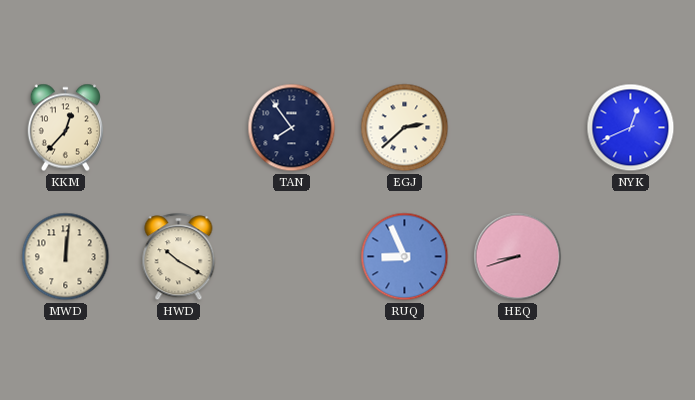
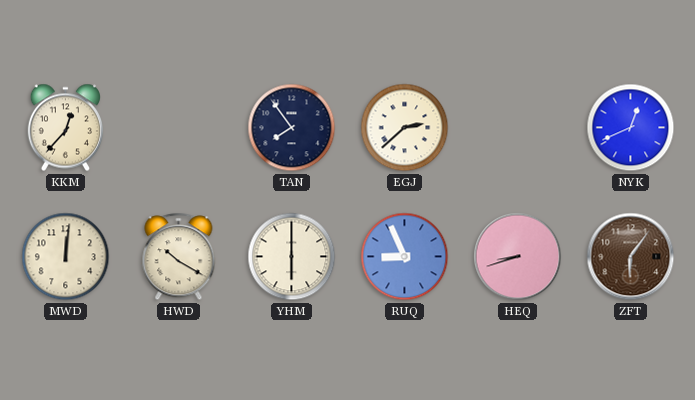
YHM: none -> 6:00 (292, 257)
ZFT: none -> 6:06 (631, 257)
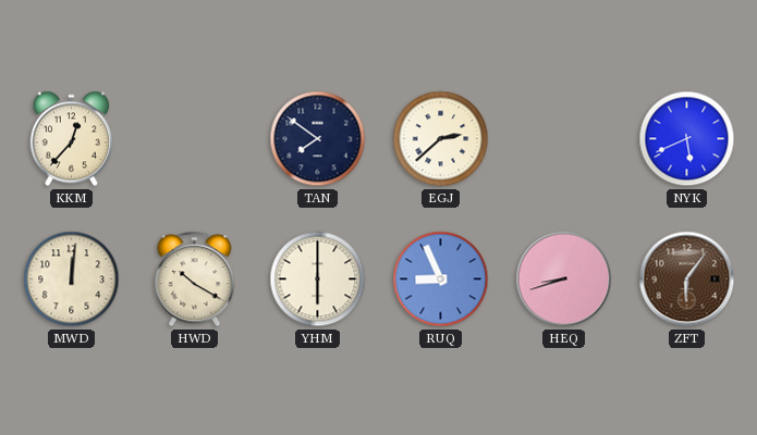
TAN: 7:54 -> 7:51 (318, 139)
NYK: 12:41 -> 5:41 (687, 139)
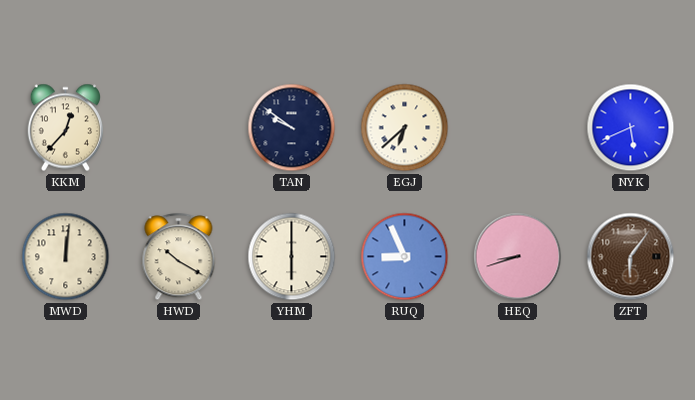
TAN: 7:51 -> 9:51 (292, 128)
EGJ: 2:38 -> 6:38 (405, 128)
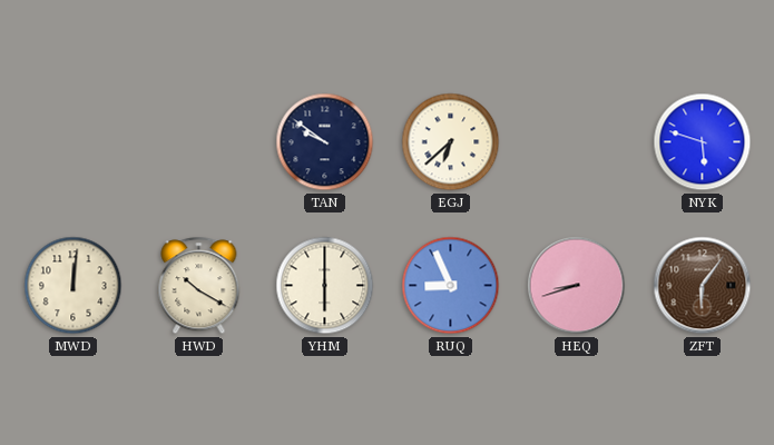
KKM: 12:37 -> none (65, 128)
NYK: 5:41 -> 5:48 (703, 142)
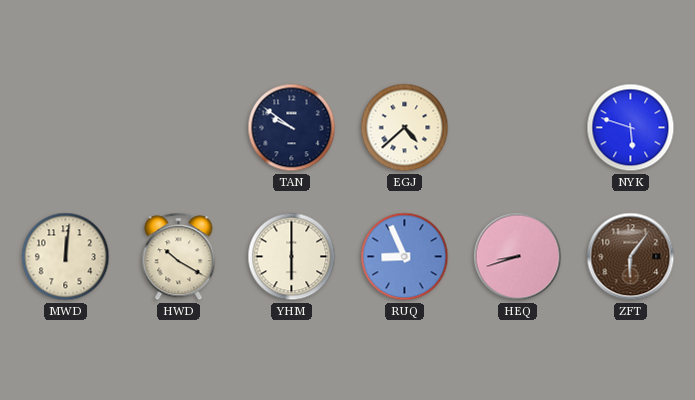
EGJ: 6:38 -> 4:38 (405, 128)
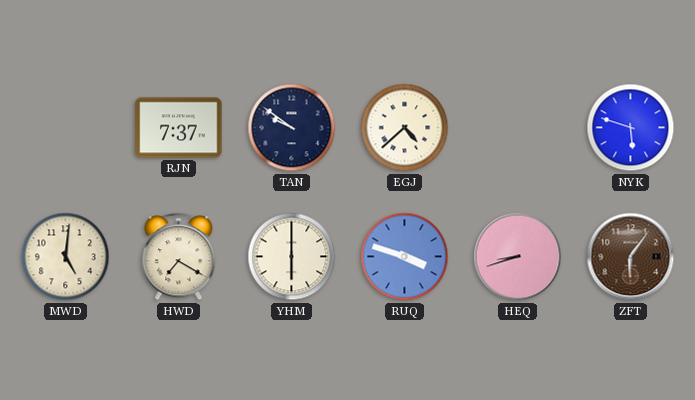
RJN: none -> 7:37 (179, 128)
MWD: 12:01 -> 5:01 (66, 257)
HWD: 10:20 -> 7:20 (179, 257)
RUQ: 8:56 -> 3:48 (405, 257)
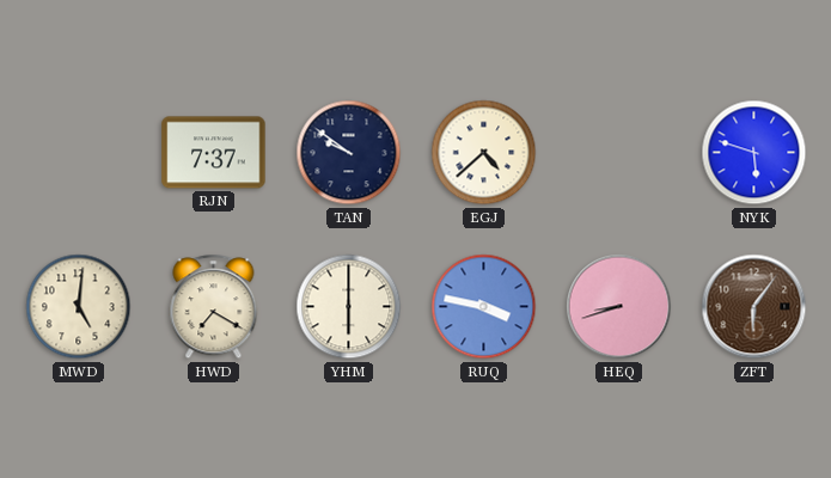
RUQ: 3:48 -> 3:47 (484, 307)
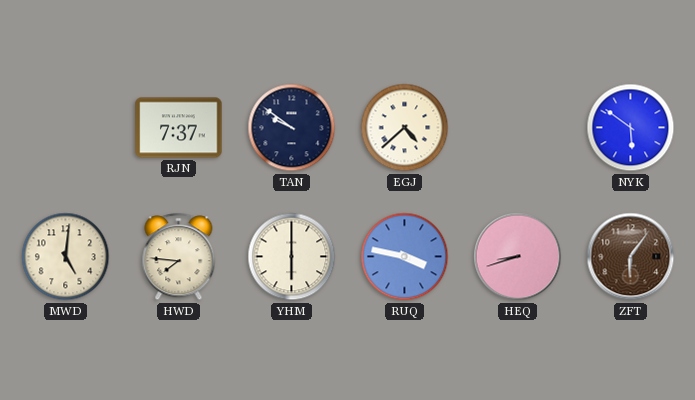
NYK: 5:48 -> 5:51 (631, 128)
HWD: 7:20 -> 7:46 (179, 257)
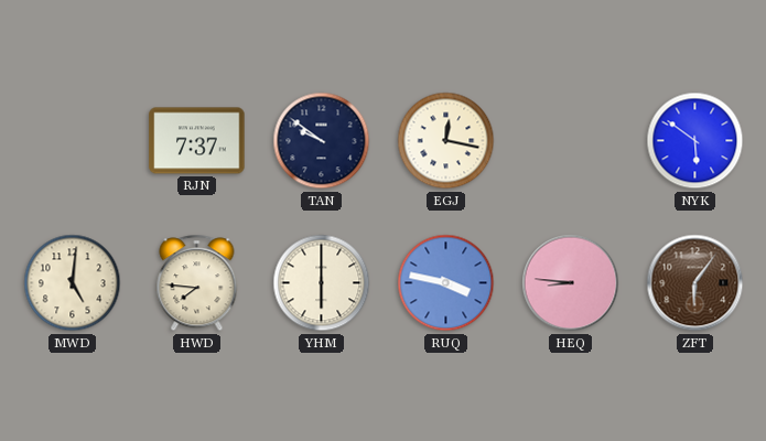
EGJ: 4:38 -> 12:17 (446, 141)
HEQ: 8:42 -> 8:46 (571, 283)
